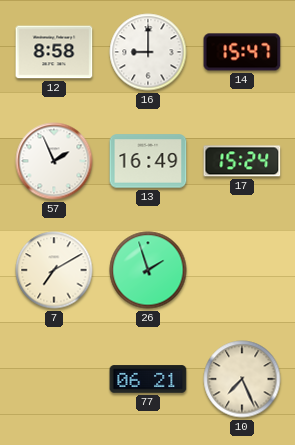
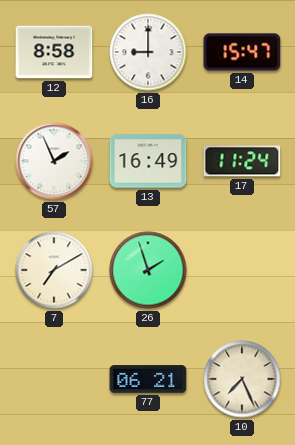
17: 15:24 -> 11:24 (242, 161)
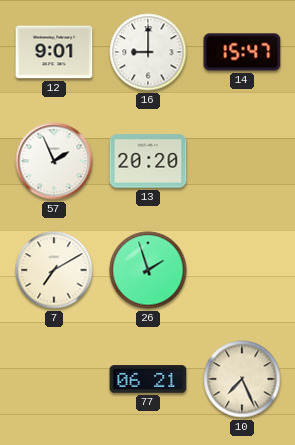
12: 8:58 -> 9:01 (54, 52)
13: 16:49 -> 20:20 (148, 161)
17: 11:24 -> none (242, 161)
